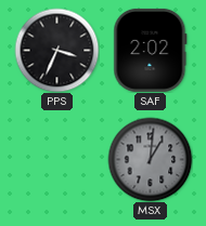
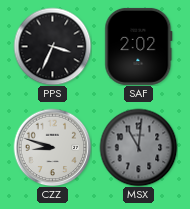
CZZ: none -> 8:48 (52, 147)
MSX: 1:01 -> 11:01 (138, 147)
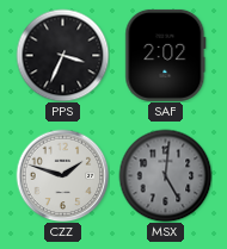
CZZ: 8:48 -> 1:48 (62, 175)
MSX: 11:01 -> 5:01 (165, 175)
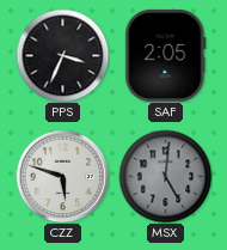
SAF: 2:02 -> 2:05 (166, 55)
CZZ: 1:48 -> 5:48 (62, 176)
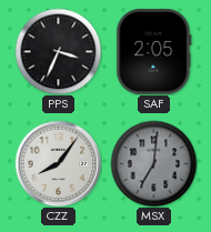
CZZ: 5:48 -> 8:06 (58, 163)
MSX: 5:01 -> 7:01 (153, 163)
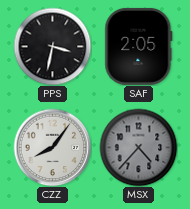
PPS: 3:34 -> 3:32 (52, 46)
MSX: 7:01 -> 4:37 (138, 147)
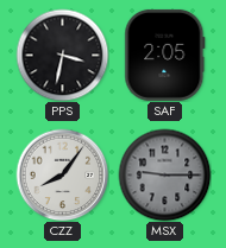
MSX: 4:37 -> 9:15 (164, 174)
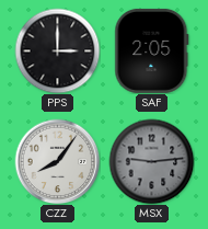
PPS: 3:32 -> 3:00 (57, 50)
MSX: 9:15 -> 9:14 (151, 161)
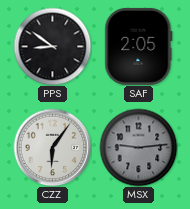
PPS: 3:00 -> 8:51 (52, 46)
CZZ: 8:06 -> 6:06 (52, 147)
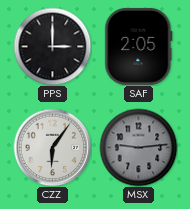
PPS: 8:51 -> 3:00 (52, 46)
